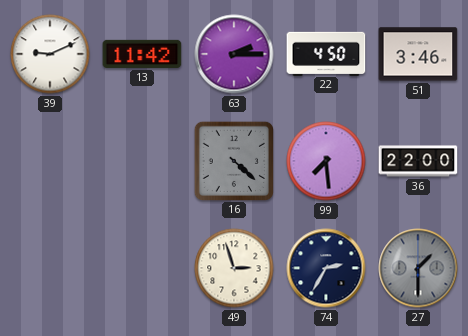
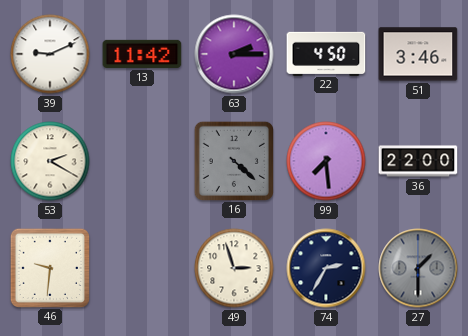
53: none -> 2:20 (50, 161)
46: none -> 9:31 (49, 267)
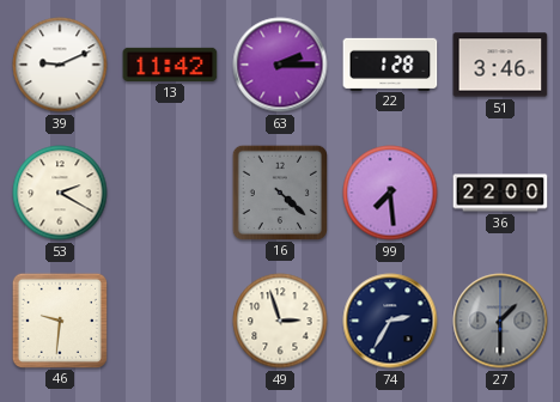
22: 4:50 -> 1:28 (390, 63)
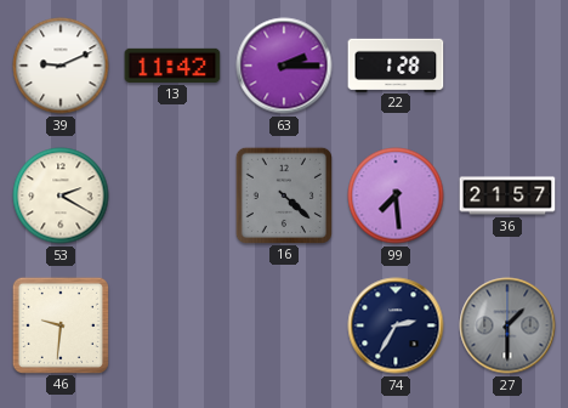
51: 3:46 -> none (500, 65)
36: 22:00 -> 21:57 (507, 195)
49: 2:57 -> none (280, 321)
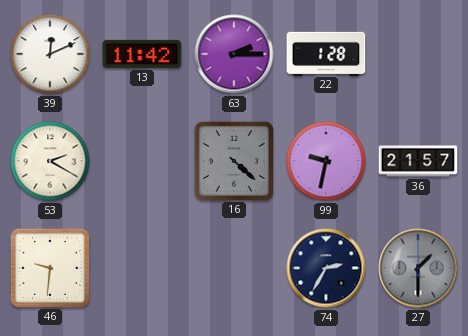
39: 9:11 -> 12:11 (50, 54)
99: 7:29 -> 9:32 (326, 161)
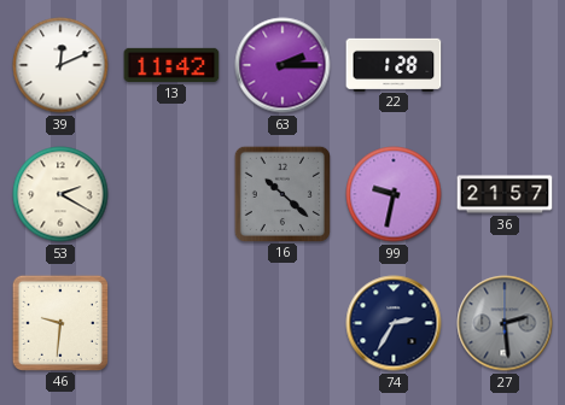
16: 4:22 -> 10:22 (281, 193)
27: 1:30 -> 2:29 (505, 323)
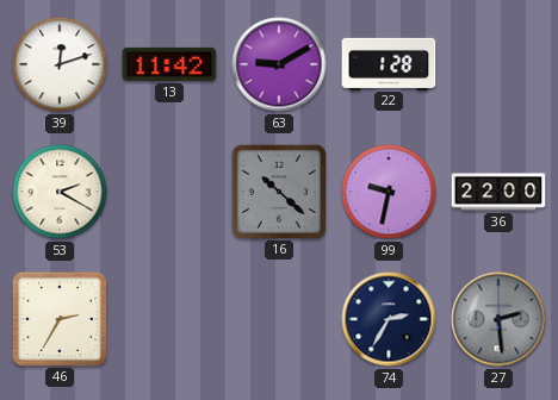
39: 12:11 -> 12:12 (60, 64)
63: 2:15 -> 9:10 (279, 64)
36: 21:57 -> 22:00 (498, 192)
46: 9:31 -> 2:35 (58, 318)
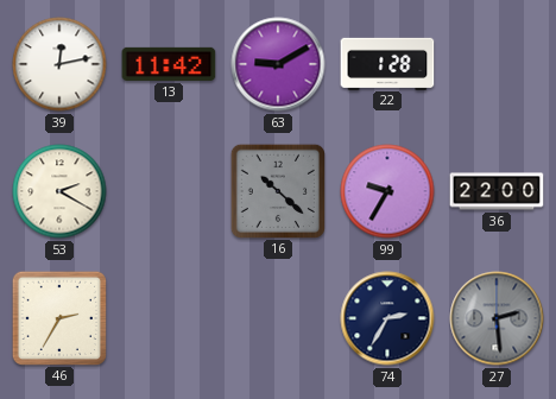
39: 12:12 -> 12:13 (59, 64)
99: 9:32 -> 9:35 (387, 191)
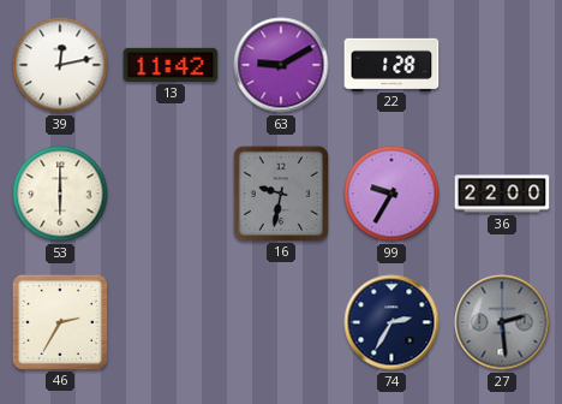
53: 2:20 -> 6:00 (60, 194)
16: 10:22 -> 9:32 (280, 192)
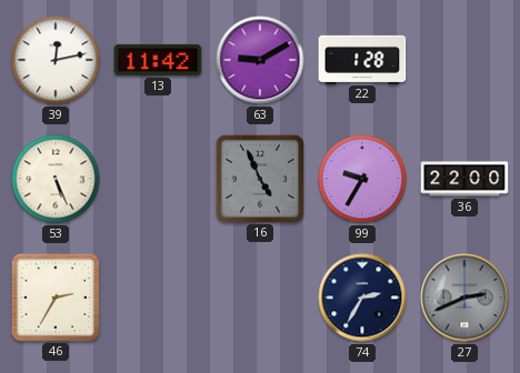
53: 6:00 -> 5:26 (56, 179)
16: 9:32 -> 4:56 (259, 178)
27: 2:29 -> 2:41 (464, 298)
